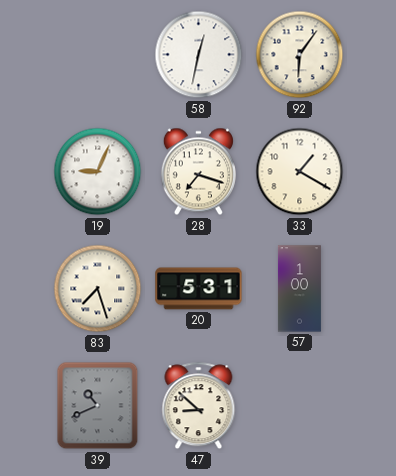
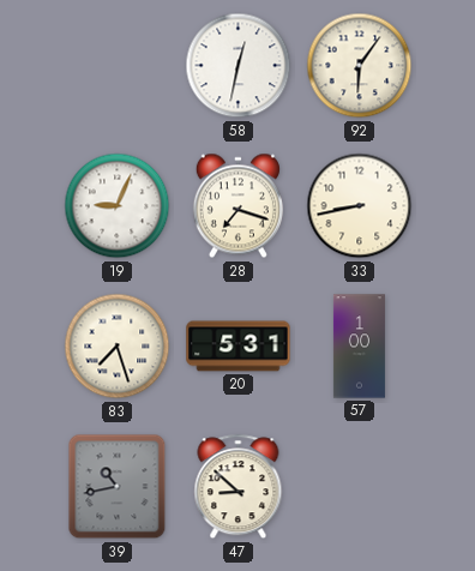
33: 1:20 -> 8:43 (360, 206)
39: 10:41 -> 10:43 (118, 487)
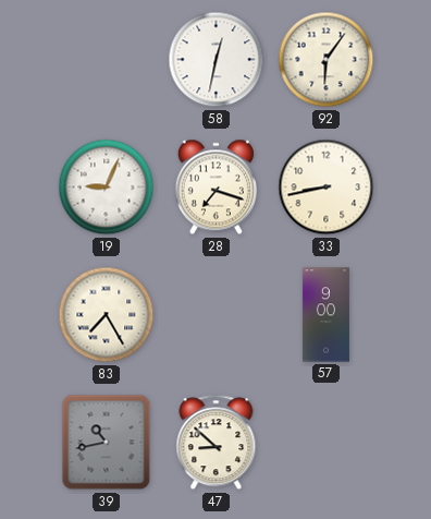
83: 7:27 -> 7:25 (107, 315)
20: 5:31 -> none (239, 347)
57: 1:00 -> 9:00 (325, 315)
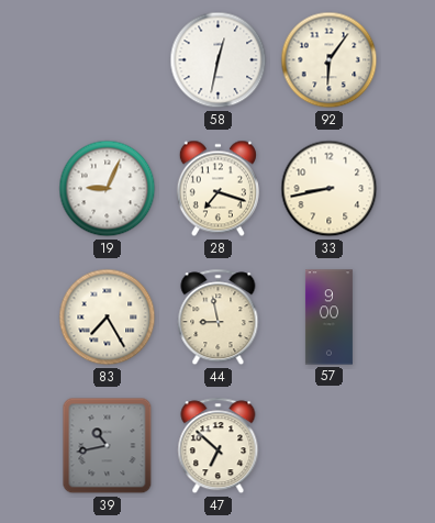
44: none -> 8:58 (219, 318)
47: 8:52 -> 6:52 (219, 446)
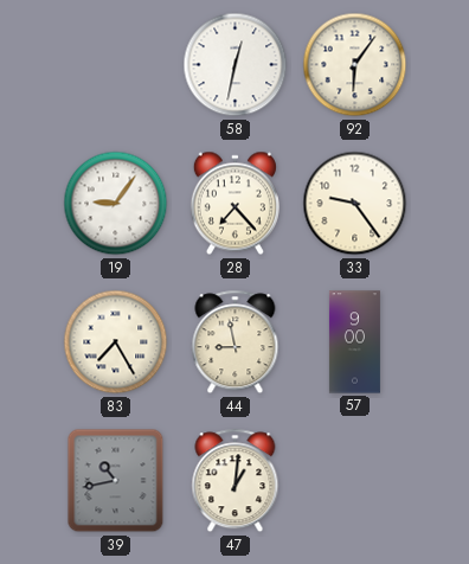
19: 9:04 -> 9:06 (116, 204)
28: 7:18 -> 7:23 (234, 204)
33: 8:43 -> 9:24 (355, 204)
47: 6:52 -> 1:01 (236, 481)
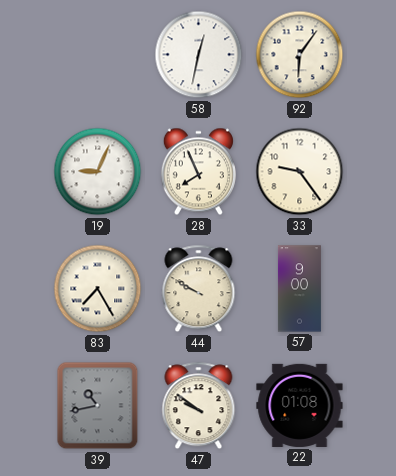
19: 9:06 -> 9:04 (98, 172)
28: 7:23 -> 7:56 (198, 172)
44: 8:58 -> 9:50 (199, 289)
47: 1:01 -> 9:51 (199, 406)
22: none -> 01:08 (300, 405)
